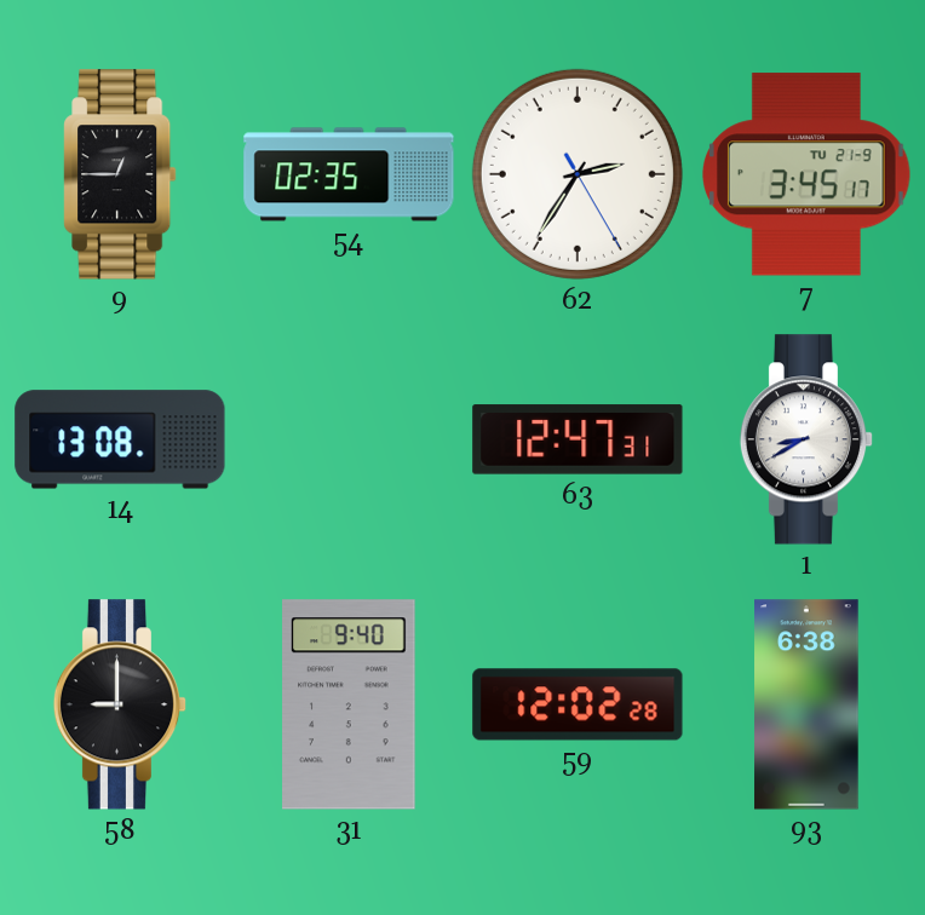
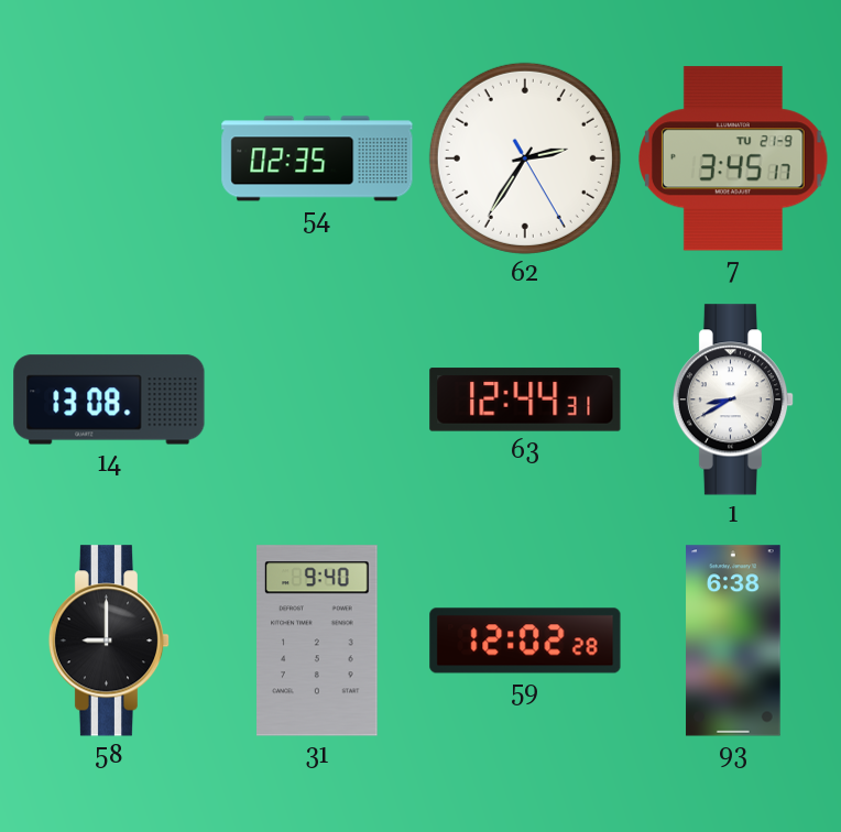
9: 12:45 -> none (120, 174)
63: 12:47 -> 12:44 (525, 399)
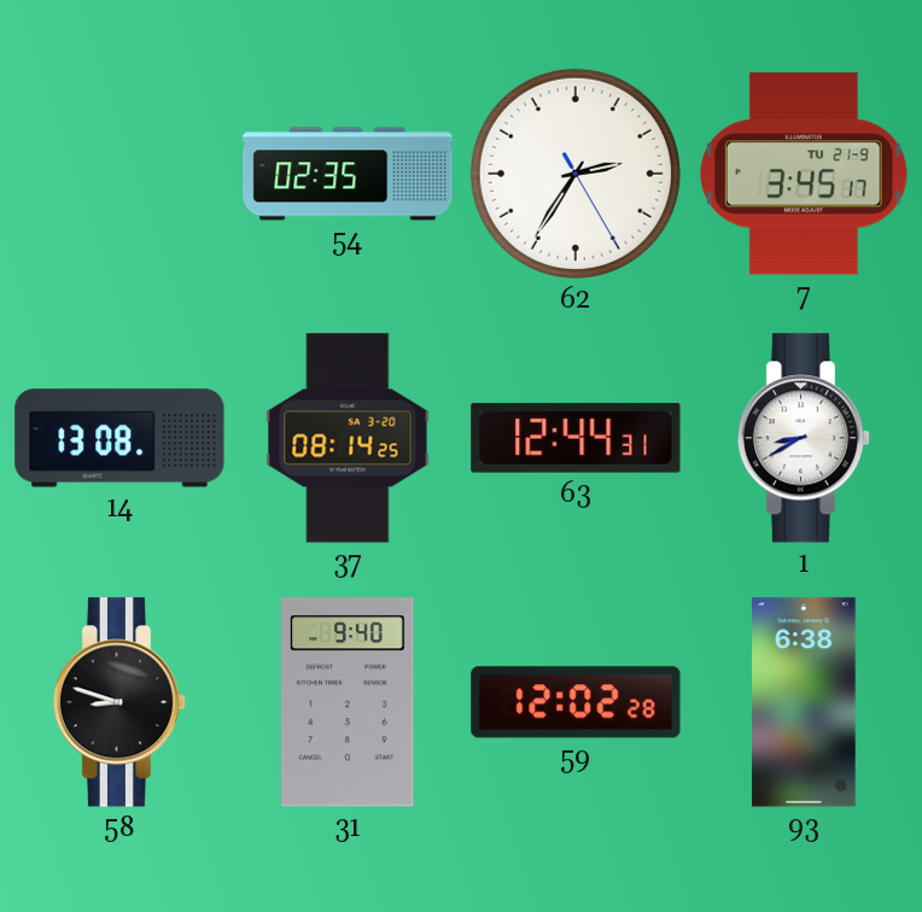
37: none -> 08:14 (348, 438)
58: 9:00 -> 8:48 (119, 702)
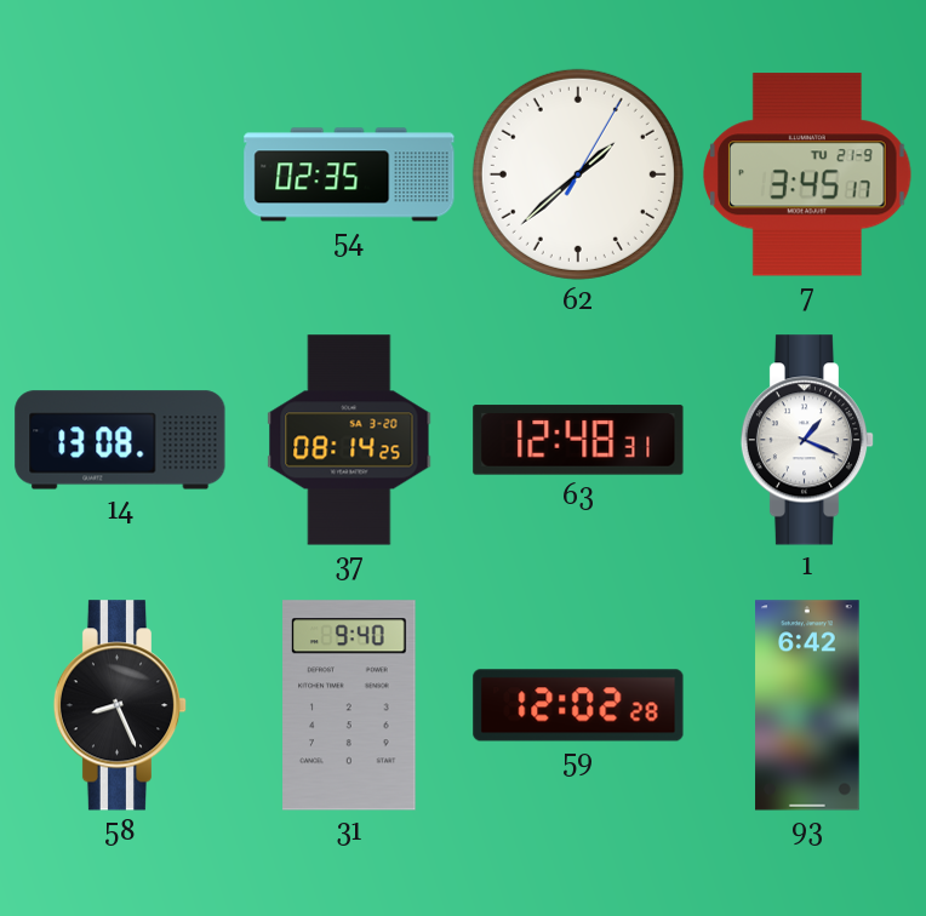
62: 2:35 -> 1:38 (578, 174)
63: 12:44 -> 12:48 (578, 440)
1: 8:40 -> 1:19 (807, 440)
58: 8:48 -> 8:26 (120, 705)
93: 6:38 -> 6:42 (807, 705)
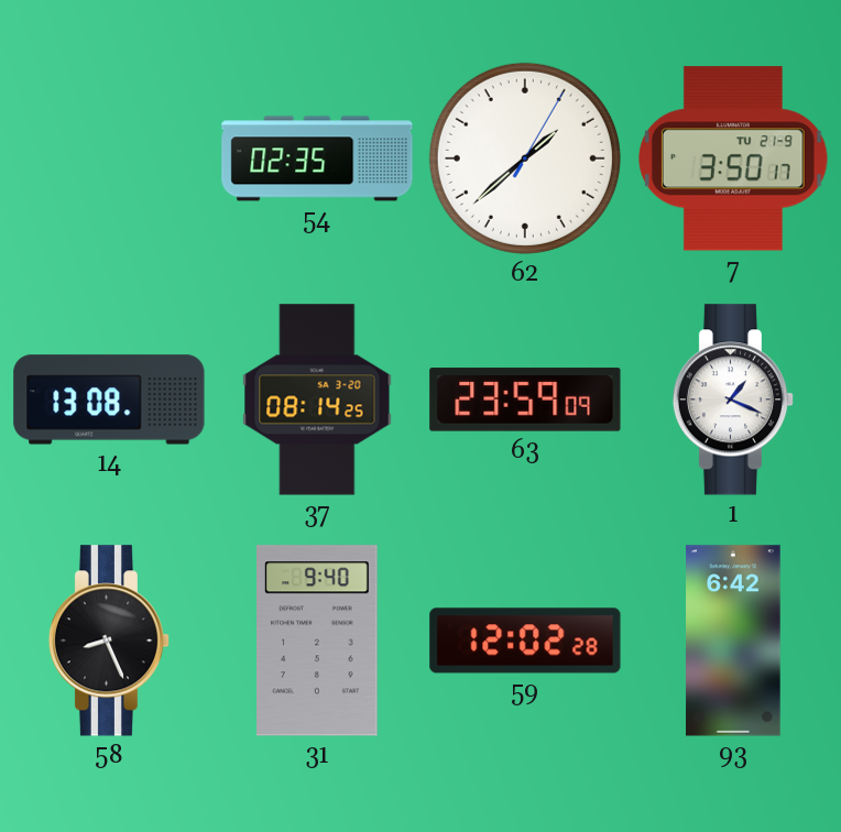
7: 3:45 -> 3:50 (734, 158)
63: 12:48 -> 23:59 (525, 399)
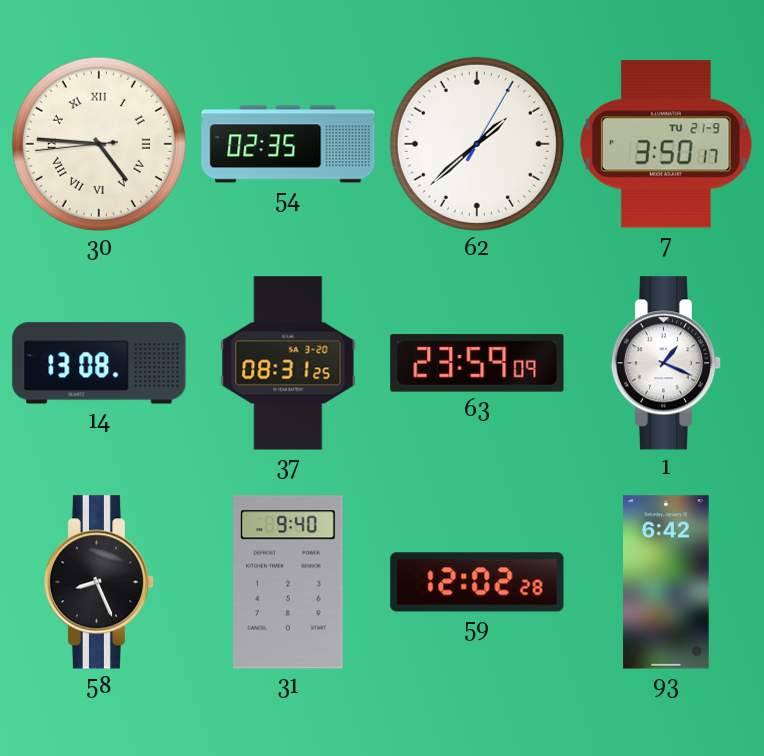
30: none -> 4:45 (99, 144)
37: 08:14 -> 08:31 (288, 363)
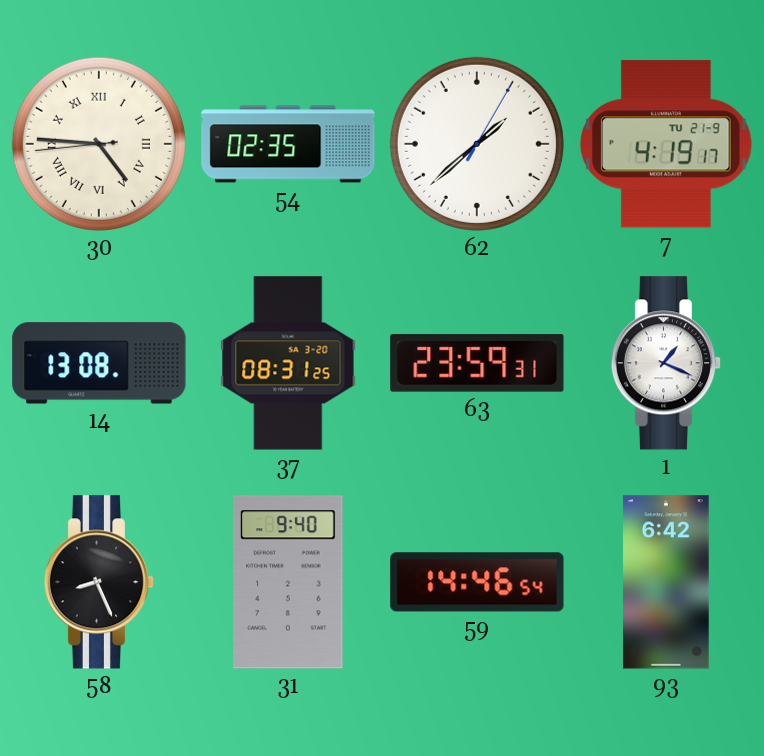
7: 3:50 -> 4:19 (667, 144)
63: 23:59:09 -> 23:59:31 (477, 363)
59: 12:02 -> 14:46 (477, 582)
